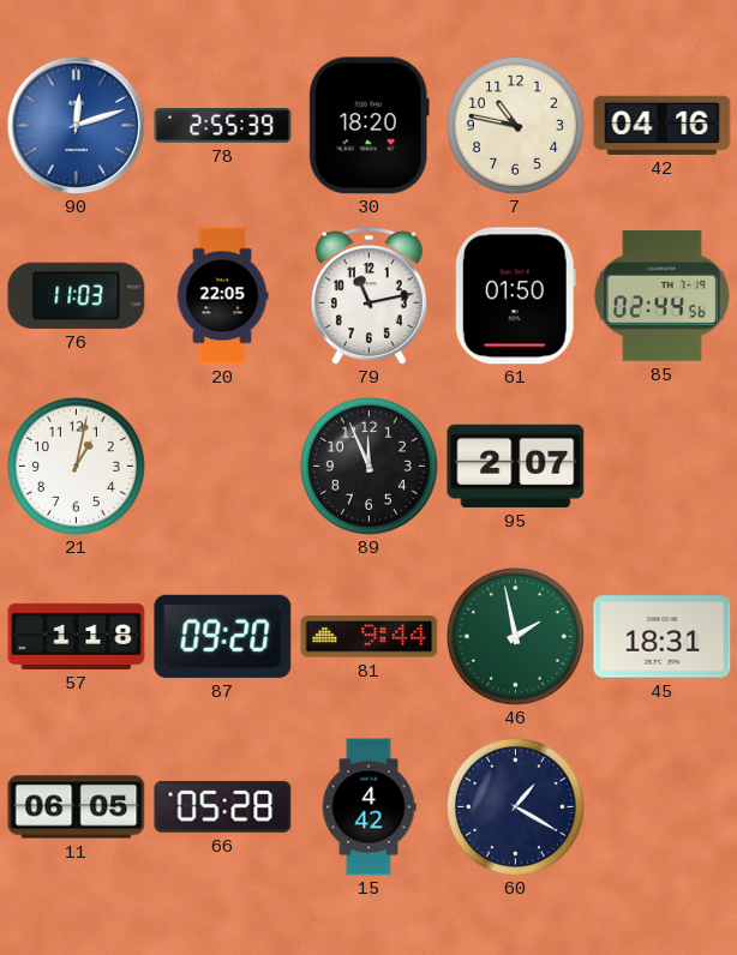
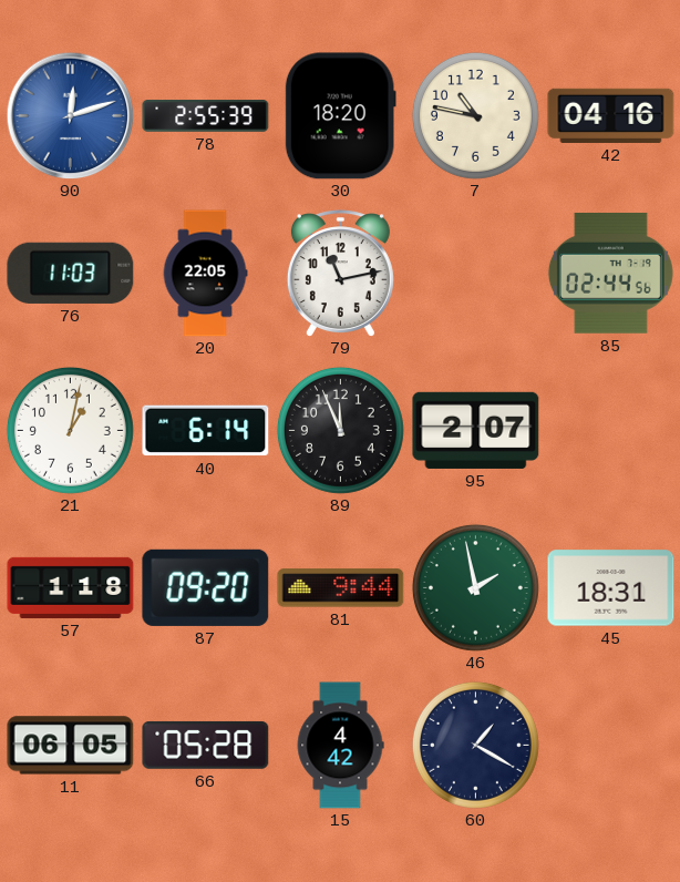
61: 01:50 -> none (515, 296)
40: none -> 6:14 (206, 431)
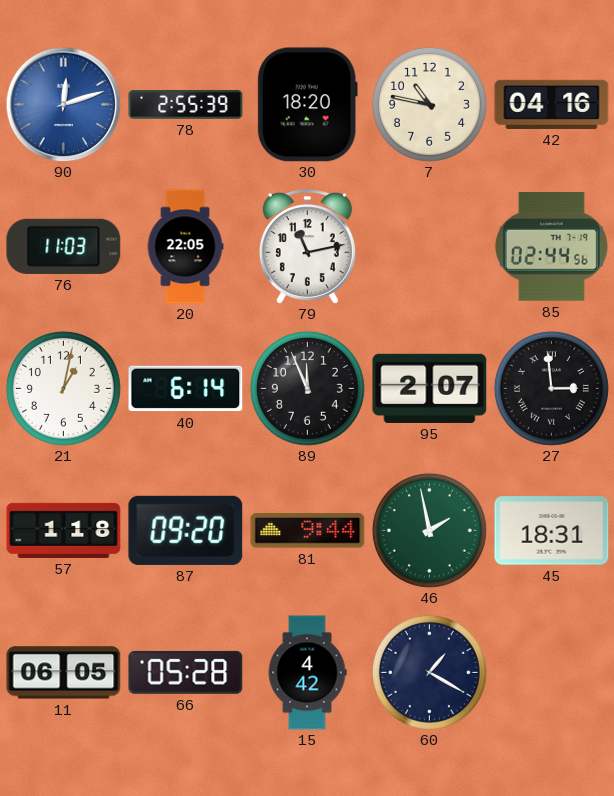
27: none -> 2:59 (551, 388)
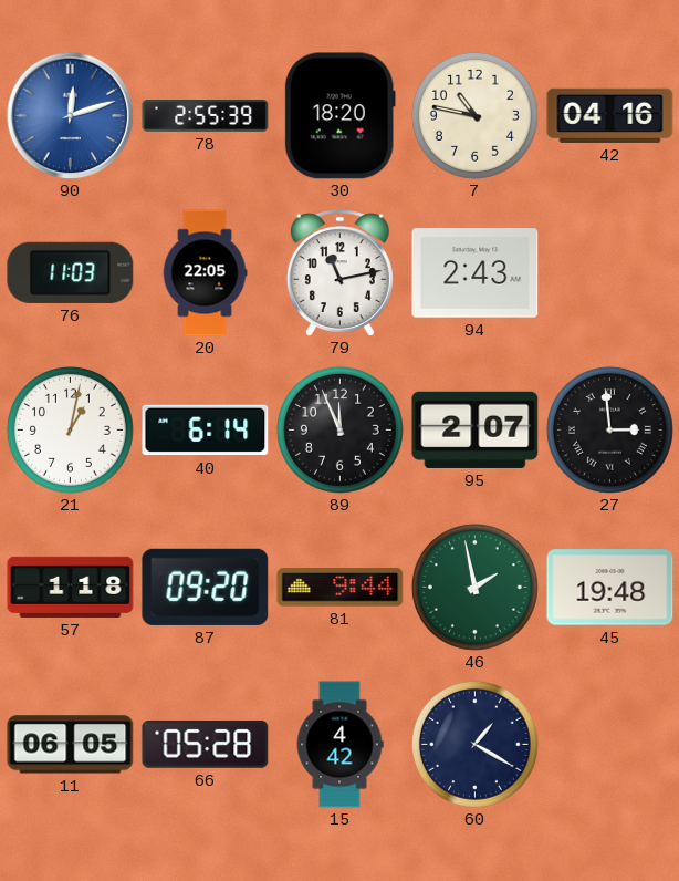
94: none -> 2:43 (476, 273)
85: 02:44 -> none (551, 246)
45: 18:31 -> 19:48 (610, 588)
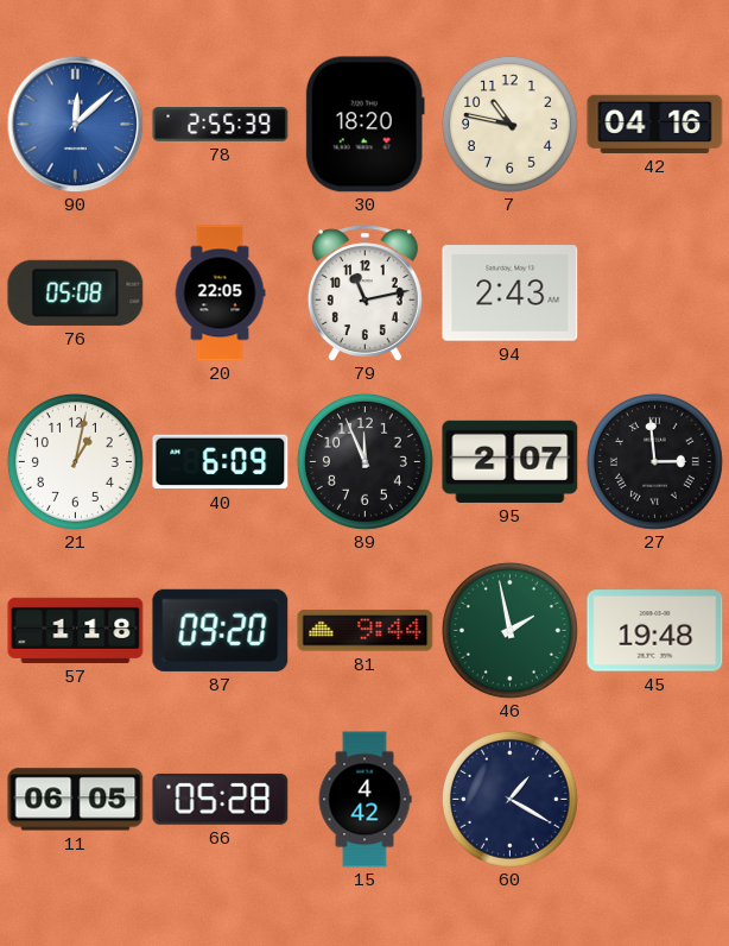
90: 12:12 -> 12:08 (75, 124)
76: 11:03 -> 05:08 (76, 292)
40: 6:14 -> 6:09 (221, 462)
